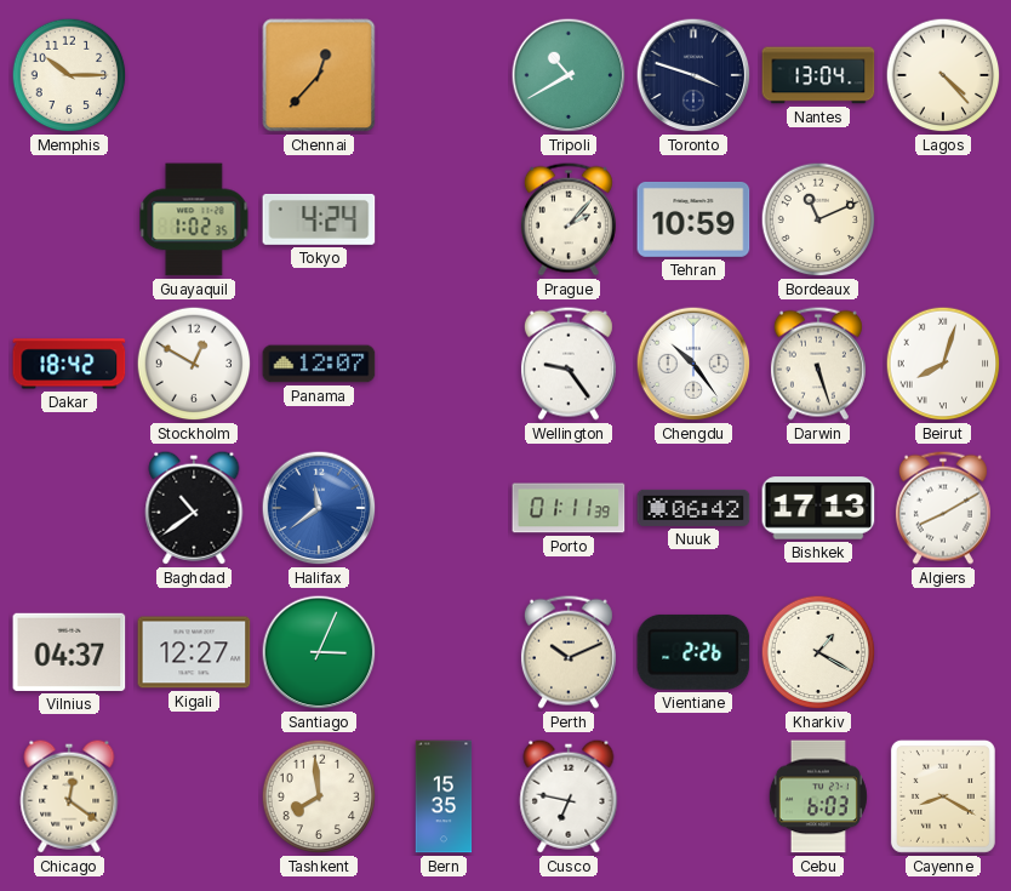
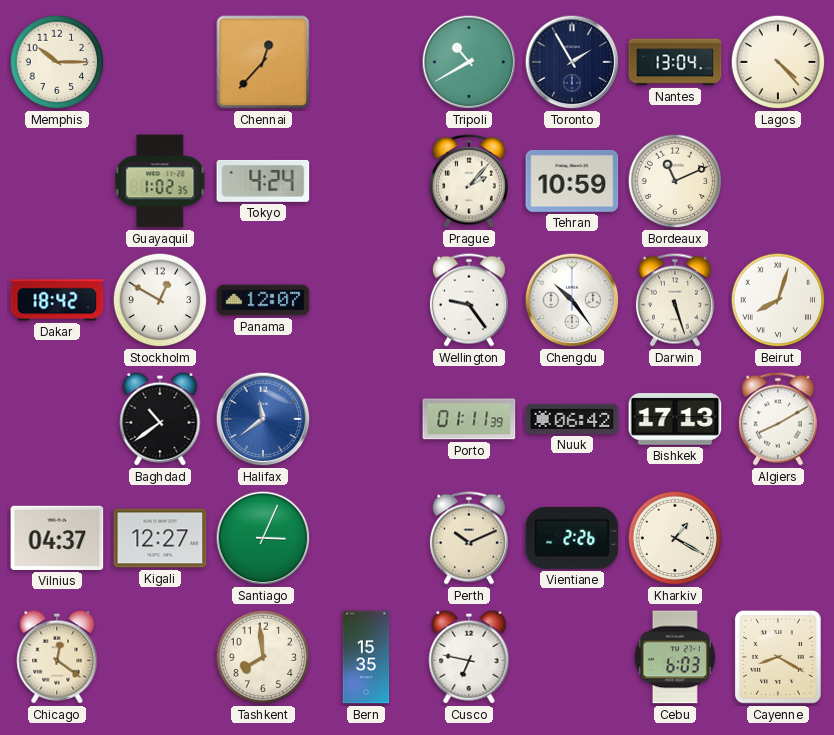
Toronto: 3:48 -> 1:55 (572, 62)
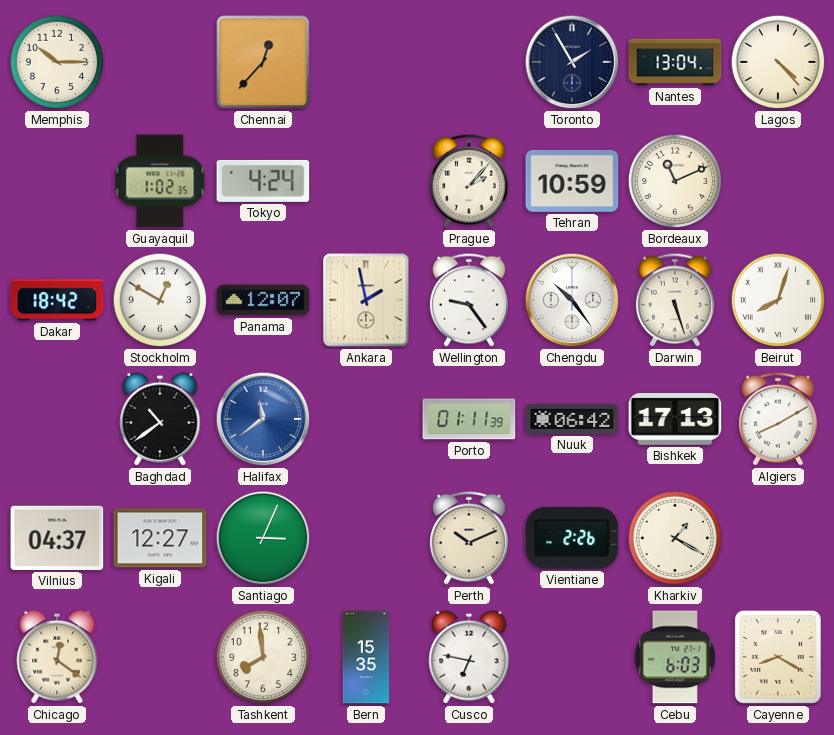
Tripoli: 10:40 -> none (469, 62)
Ankara: none -> 1:58 (366, 300)
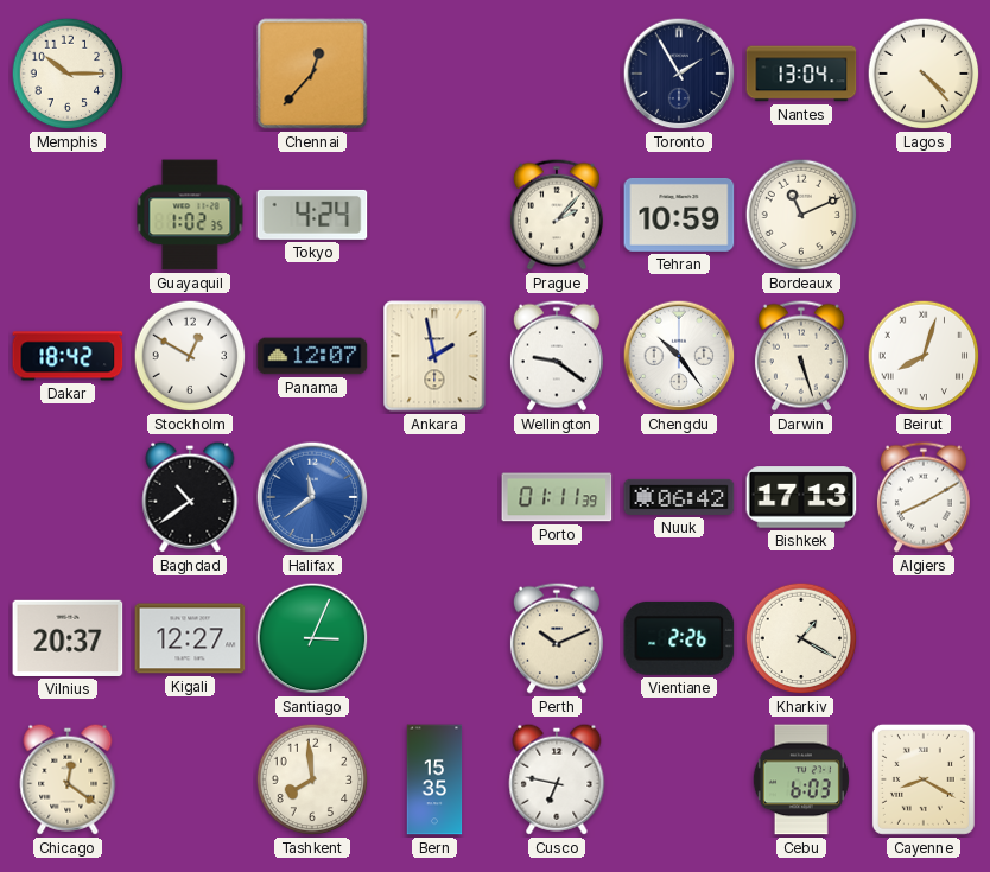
Wellington: 9:24 -> 9:21 (557, 356)
Vilnius: 04:37 -> 20:37 (68, 638)
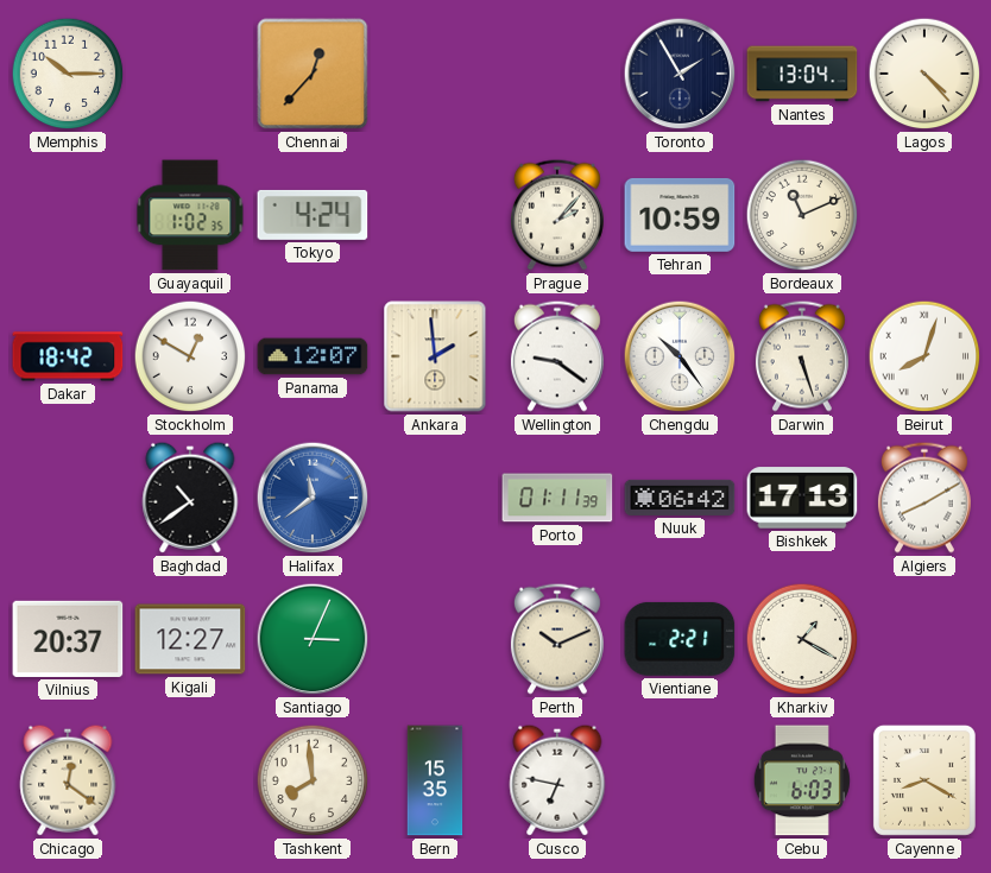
Ankara: 1:58 -> 1:59 (435, 356)
Vientiane: 2:26 -> 2:21 (680, 639)
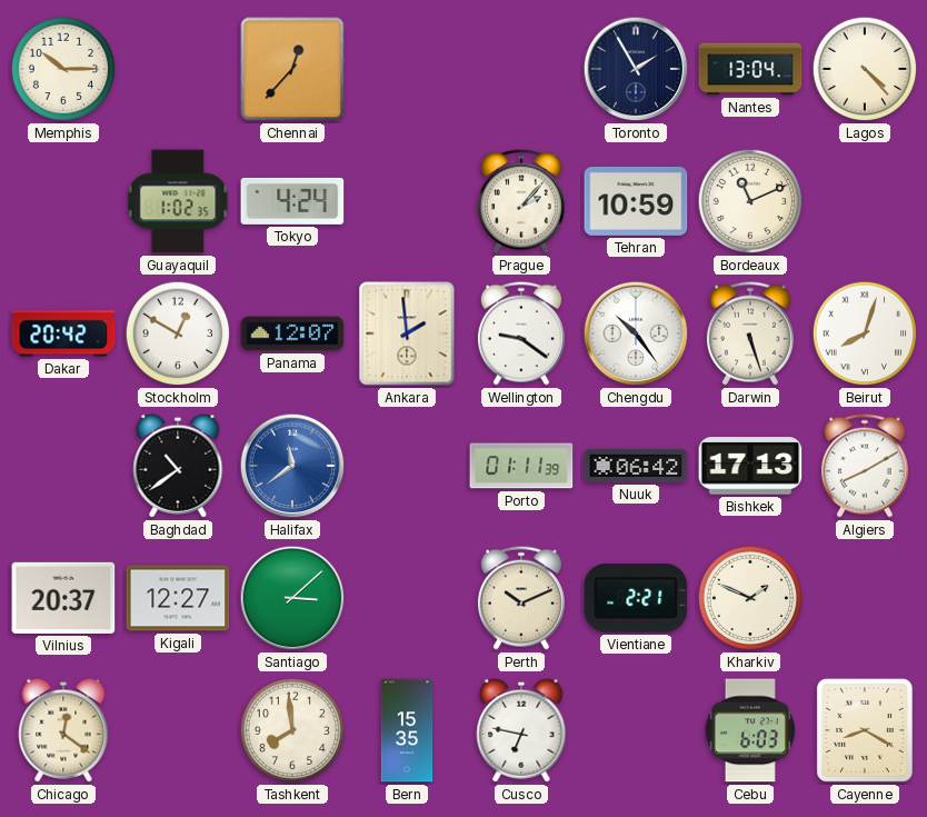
Dakar: 18:42 -> 20:42 (63, 333)
Santiago: 3:04 -> 3:08 (292, 598)
Kharkiv: 1:20 -> 1:49 (750, 598)
